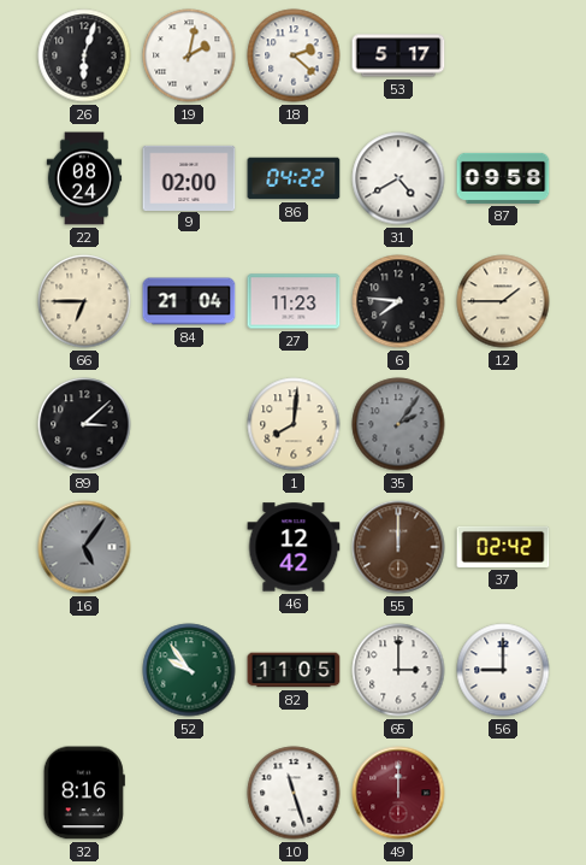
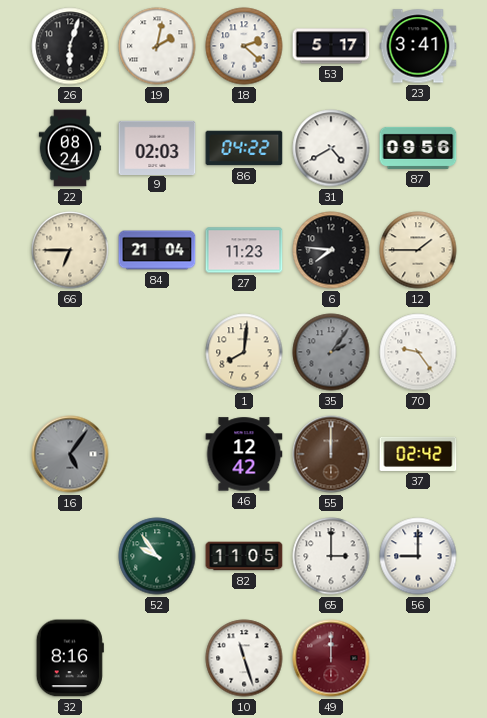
23: none -> 3:41 (418, 46)
9: 02:00 -> 02:03 (157, 147)
87: 09:58 -> 09:56 (418, 148)
89: 3:08 -> none (84, 424)
70: none -> 9:24 (418, 352)
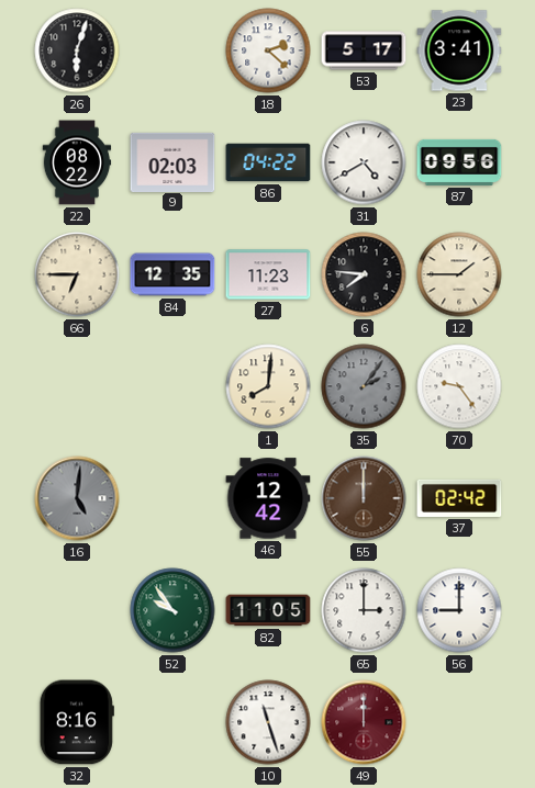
19: 2:02 -> none (157, 46)
22: 08:24 -> 08:22 (77, 162)
84: 21:04 -> 12:35 (172, 274)
16: 5:06 -> 5:01 (77, 498)
